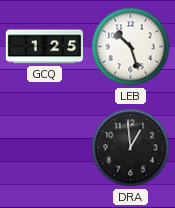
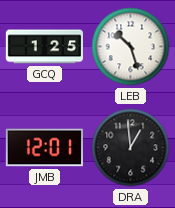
JMB: none -> 12:01 (44, 148)
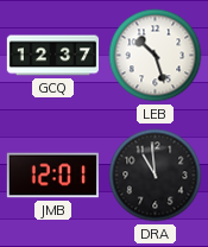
GCQ: 1:25 -> 12:37 (52, 56)
DRA: 12:59 -> 10:59 (156, 176)
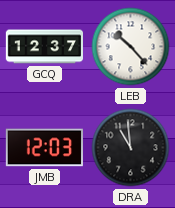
LEB: 10:27 -> 10:23 (131, 47)
JMB: 12:01 -> 12:03 (44, 148)
